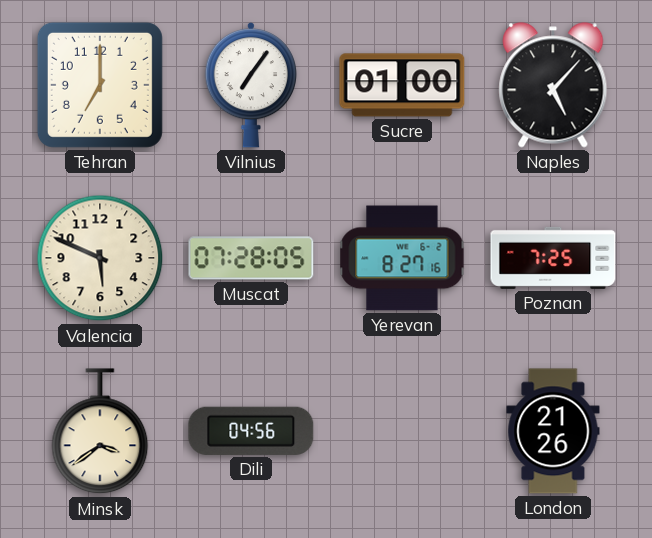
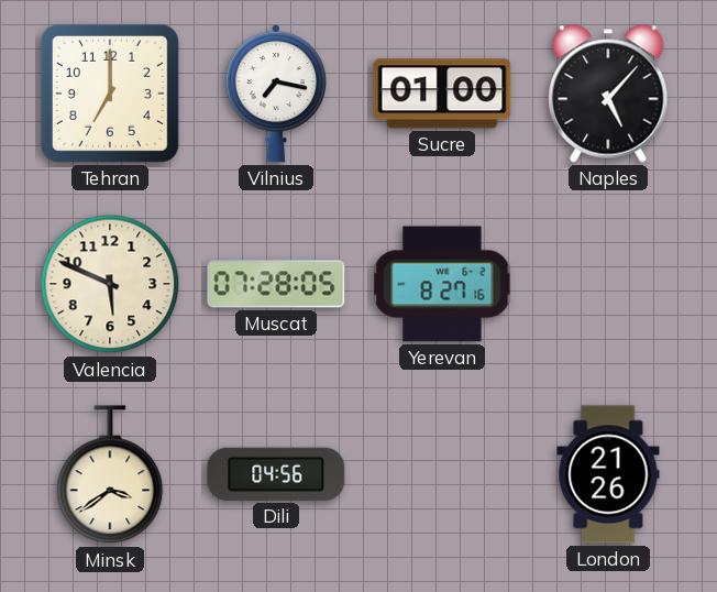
Vilnius: 7:06 -> 7:17 (275, 94)
Poznan: 7:25 -> none (553, 258)
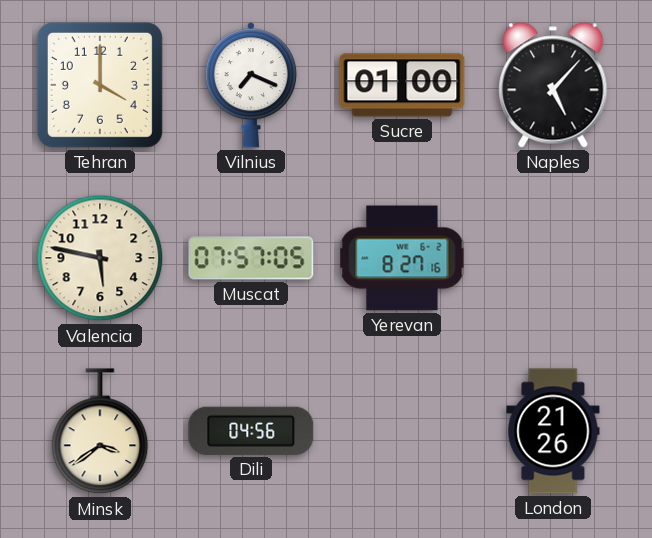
Tehran: 7:00 -> 4:00 (100, 85)
Vilnius: 7:17 -> 7:19 (250, 85)
Valencia: 5:49 -> 5:47 (100, 258)
Muscat: 07:28 -> 07:57 (251, 258)
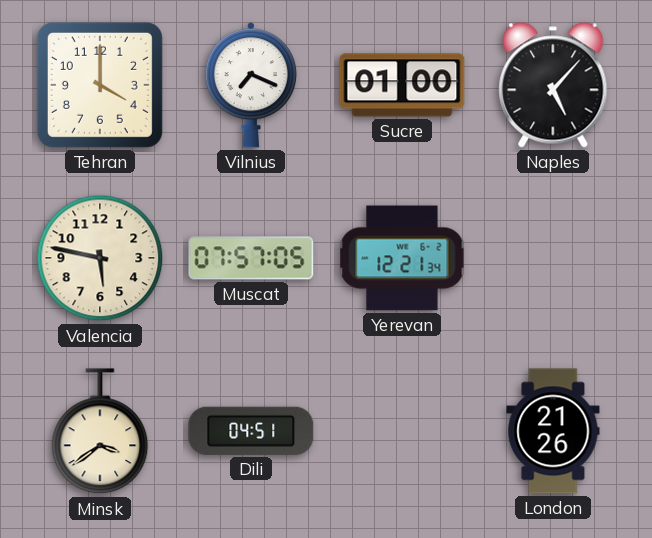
Yerevan: 8:27 -> 12:21 (402, 258)
Dili: 04:56 -> 04:51 (251, 431)
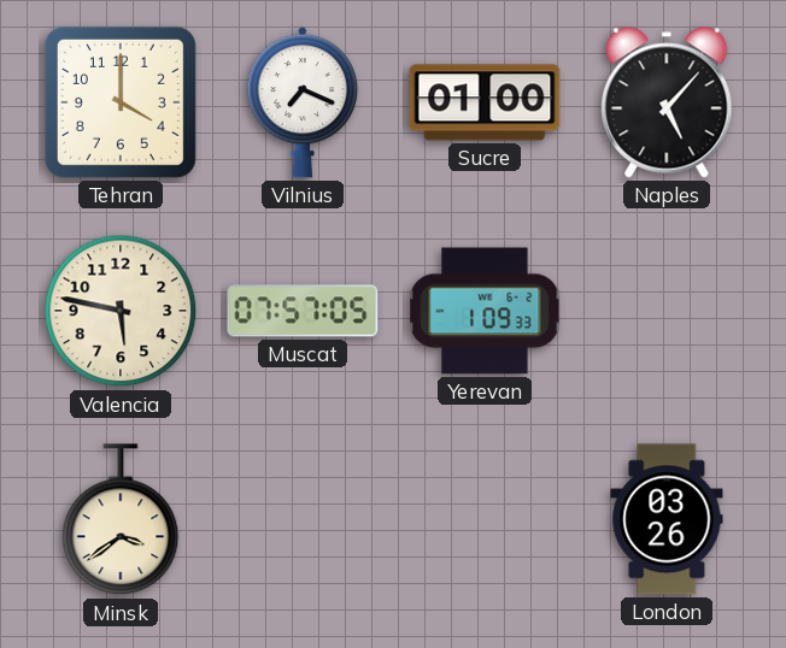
Yerevan: 12:21 -> 1:09 (485, 311)
Dili: 04:51 -> none (251, 431)
London: 21:26 -> 03:26 (667, 519)
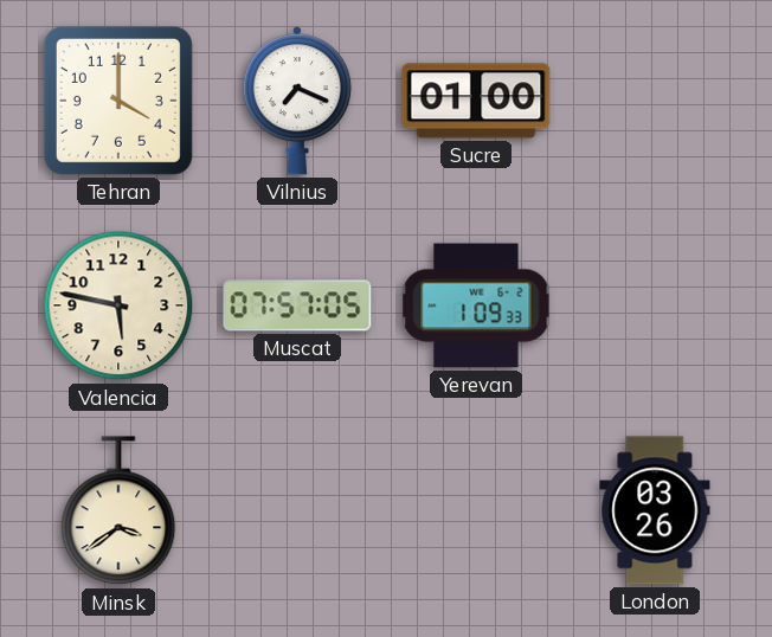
Naples: 5:07 -> none (667, 102)
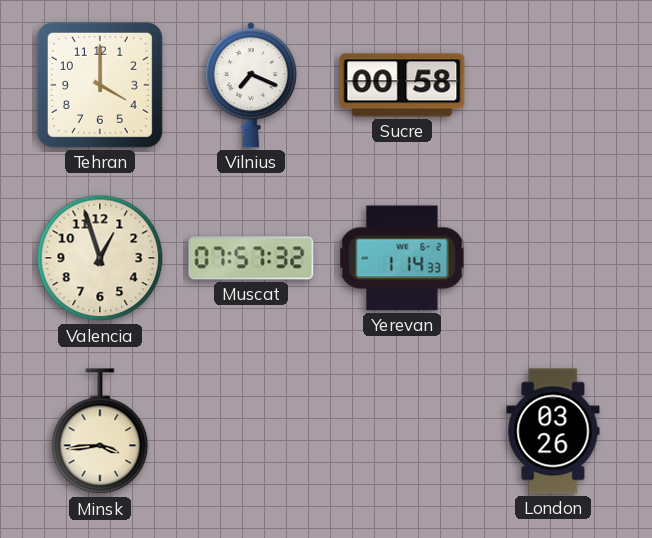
Sucre: 01:00 -> 00:58 (402, 85)
Valencia: 5:47 -> 12:57 (100, 258)
Muscat: 07:57:05 -> 07:57:32 (251, 258)
Yerevan: 1:09 -> 1:14 (402, 258)
Minsk: 3:39 -> 3:44 (100, 432)
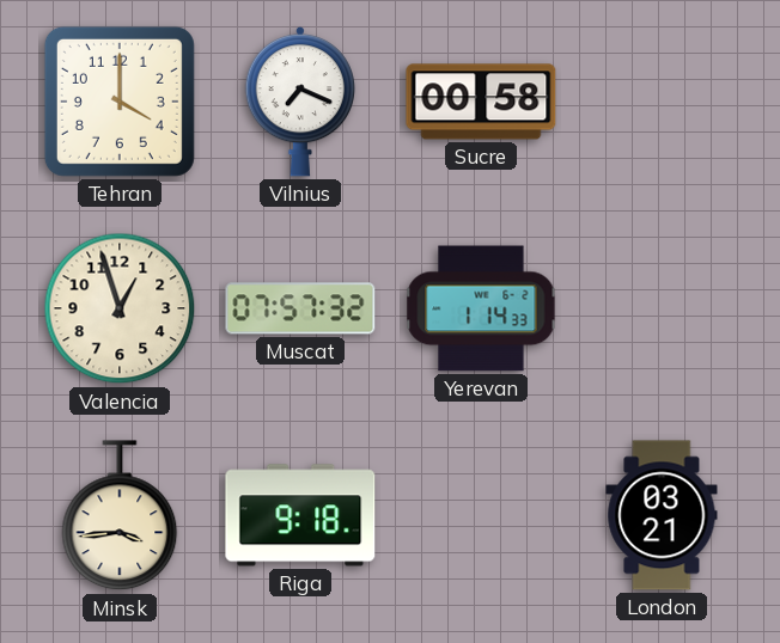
Riga: none -> 9:18 (300, 515)
London: 03:26 -> 03:21 (662, 515)
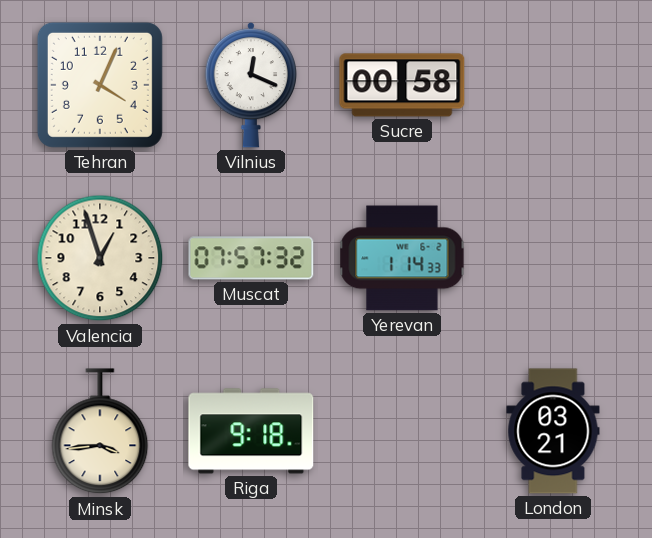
Tehran: 4:00 -> 4:04 (100, 85)
Vilnius: 7:19 -> 12:19 (250, 85)
